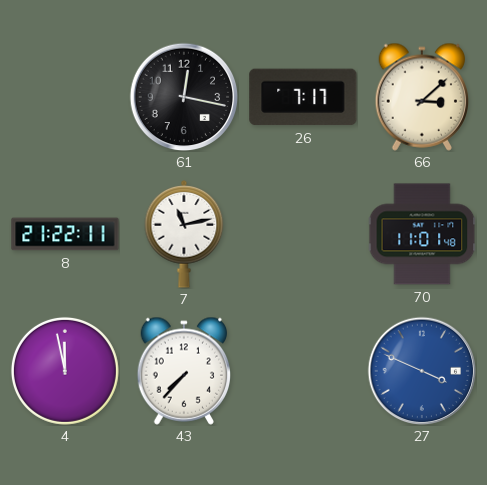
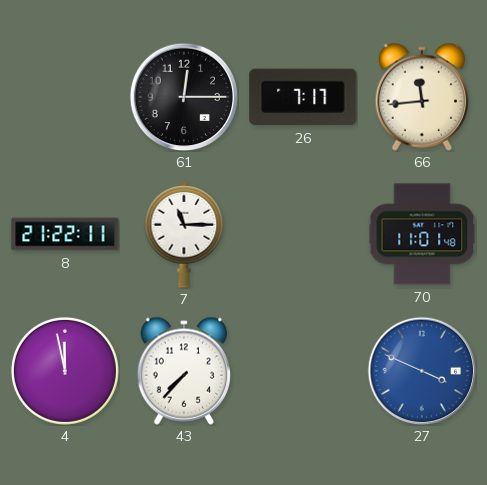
61: 12:17 -> 12:15 (184, 97)
66: 3:08 -> 11:44 (421, 97)
7: 11:13 -> 11:15 (184, 235)
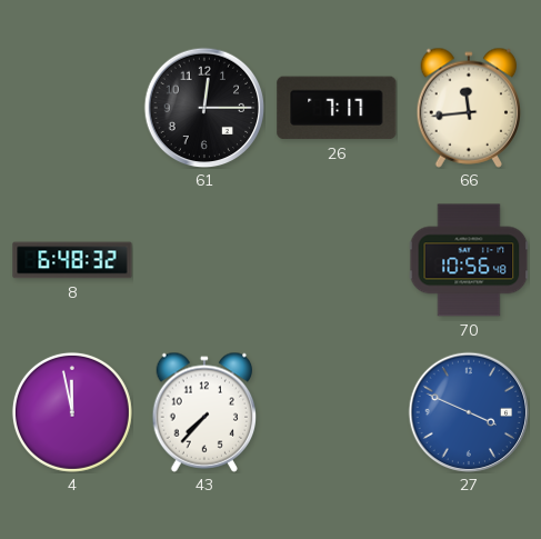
8: 21:22 -> 6:48 (72, 260)
7: 11:15 -> none (184, 235)
70: 11:01 -> 10:56 (469, 260)
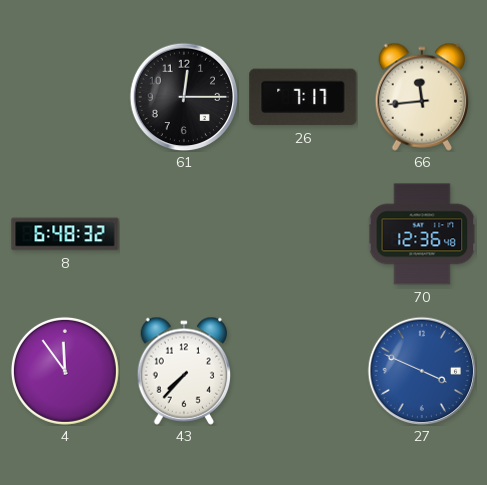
70: 10:56 -> 12:36 (422, 234)
4: 11:58 -> 11:54 (65, 371)
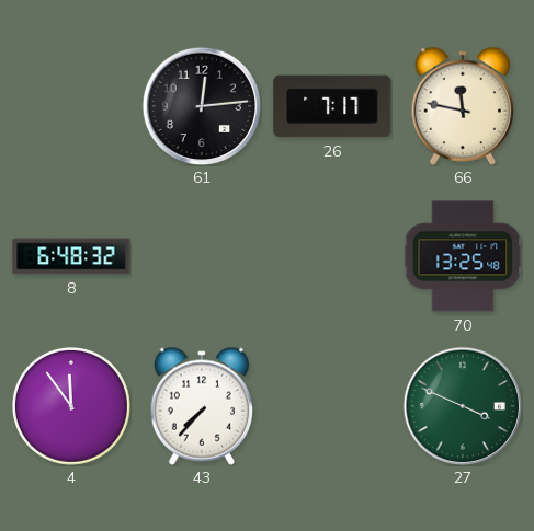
61: 12:15 -> 12:14 (202, 106)
66: 11:44 -> 11:47 (462, 106)
70: 12:36 -> 13:25 (463, 256)
27 dial: blue -> green (463, 406)
